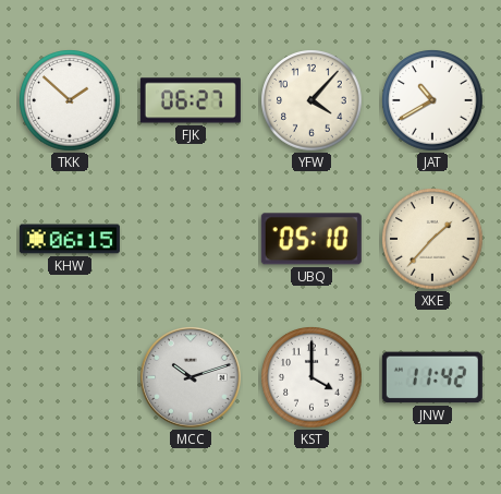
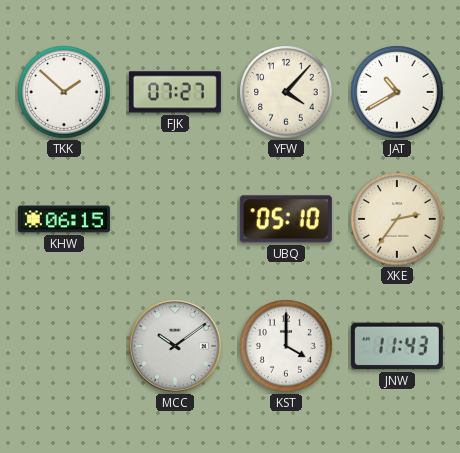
FJK: 06:27 -> 07:27 (175, 92)
XKE: 1:37 -> 2:36 (397, 219)
MCC: 10:12 -> 10:09 (176, 347)
JNW: 11:42 -> 11:43 (397, 346)
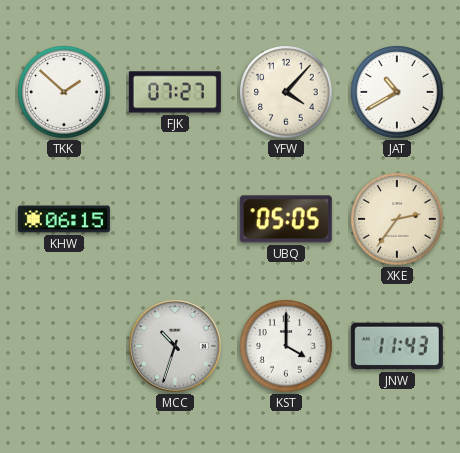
UBQ: 05:10 -> 05:05 (286, 219)
MCC: 10:09 -> 10:33 (176, 347)
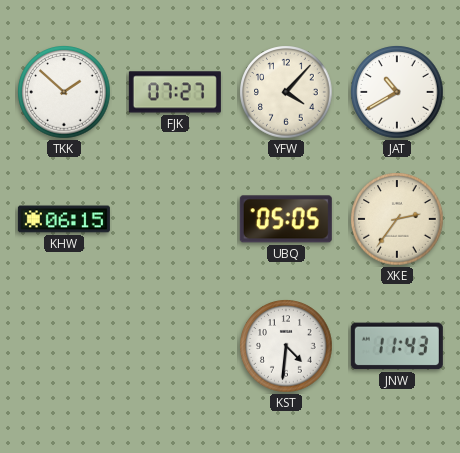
MCC: 10:33 -> none (176, 347)
KST: 4:00 -> 4:31 (286, 346)
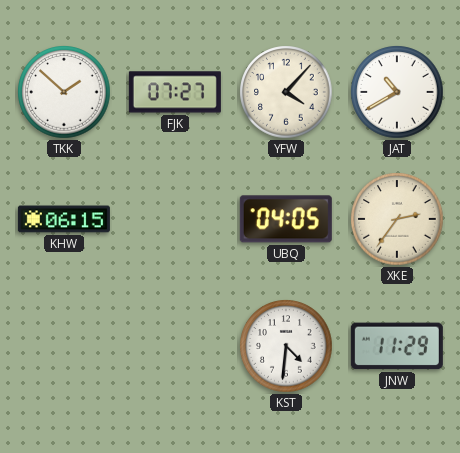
UBQ: 05:05 -> 04:05 (286, 219)
JNW: 11:43 -> 11:29 (397, 346)
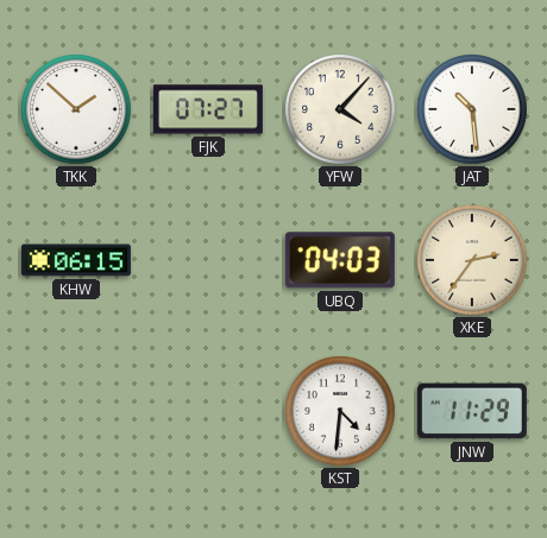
JAT: 10:40 -> 10:29 (472, 109)
UBQ: 04:05 -> 04:03 (340, 260)
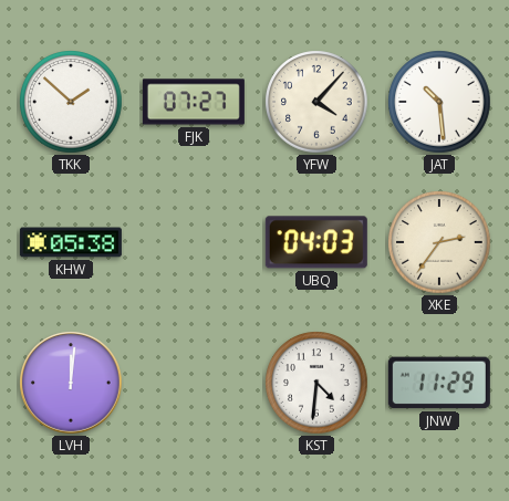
KHW: 06:15 -> 05:38 (71, 242)
LVH: none -> 12:01 (72, 384)
